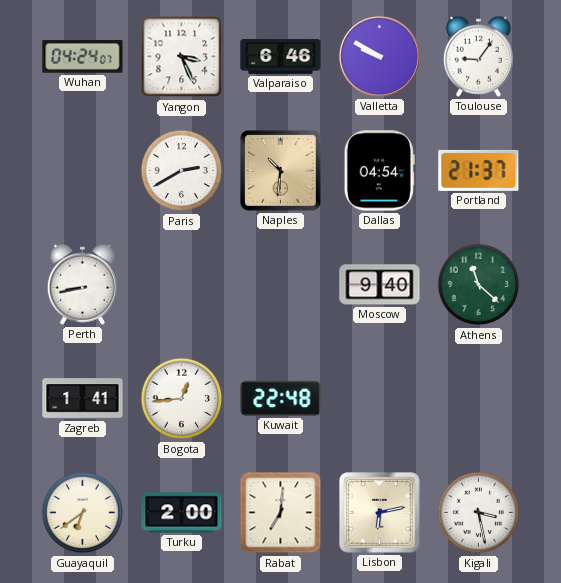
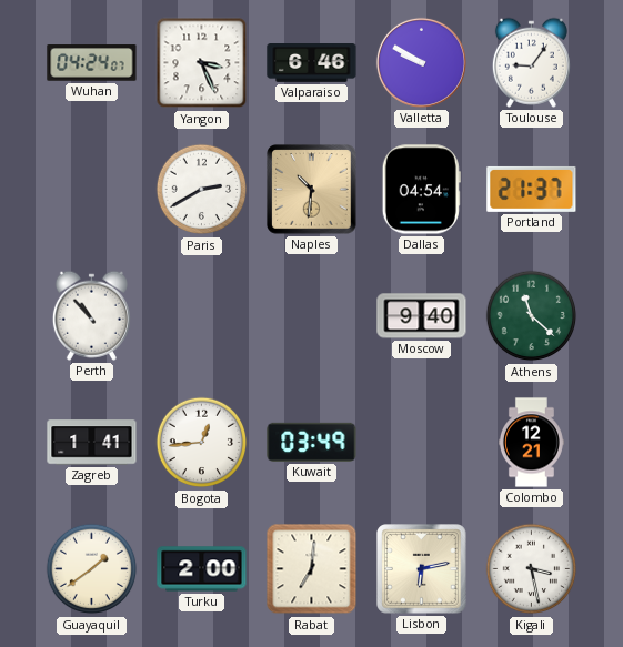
Perth: 8:43 -> 10:53 (91, 315)
Kuwait: 22:48 -> 03:49 (312, 442)
Colombo: none -> 12:21 (531, 443)
Guayaquil: 6:39 -> 1:39 (92, 569)
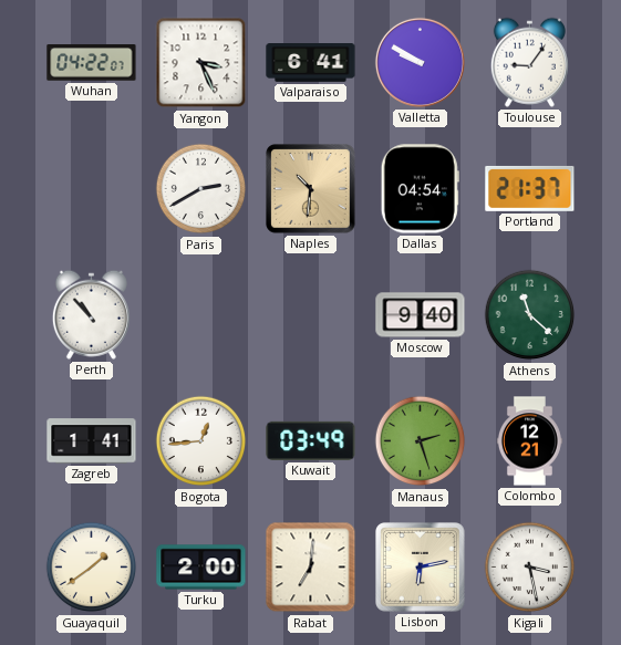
Wuhan: 04:24 -> 04:22 (92, 63)
Valparaiso: 6:46 -> 6:41 (311, 63)
Manaus: none -> 2:27 (421, 441)
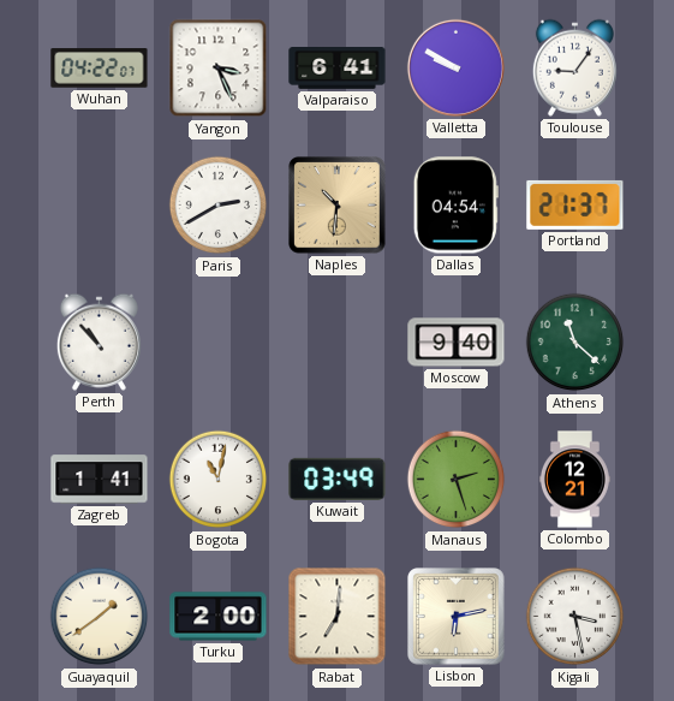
Bogota: 12:44 -> 11:02 (219, 480)
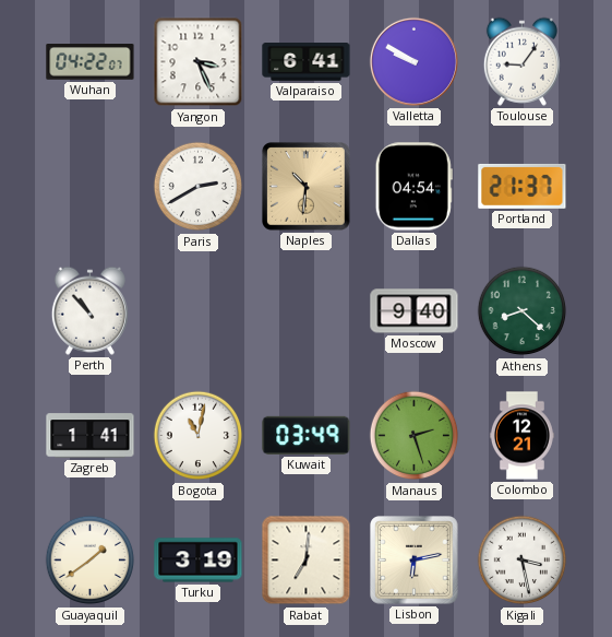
Athens: 11:22 -> 8:22 (523, 311)
Turku: 2:00 -> 3:19 (199, 561)
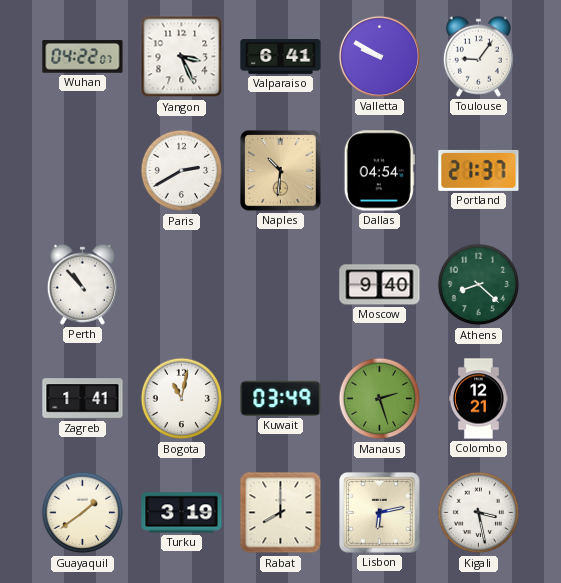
Rabat: 7:01 -> 8:00 (281, 513)
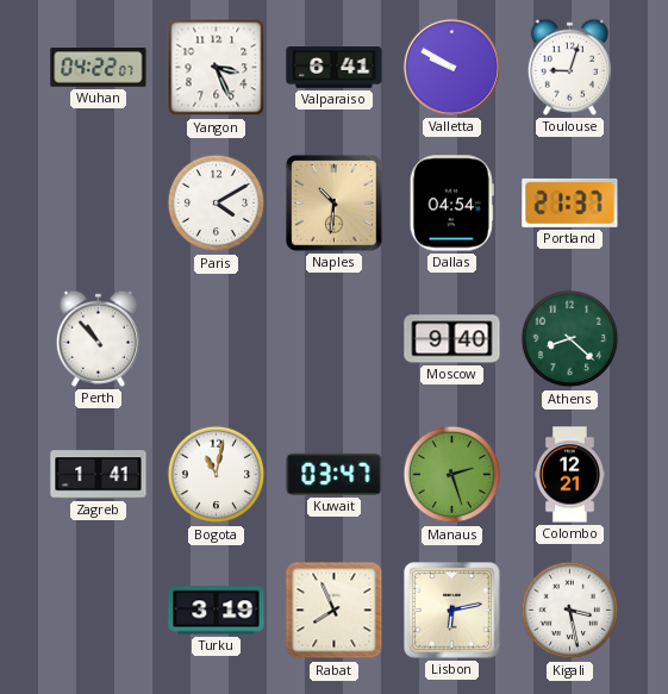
Toulouse: 9:06 -> 9:03 (569, 67)
Paris: 2:40 -> 4:10 (217, 204)
Kuwait: 03:49 -> 03:47 (335, 474)
Guayaquil: 1:39 -> none (83, 513)
Rabat: 8:00 -> 7:56 (335, 611)
